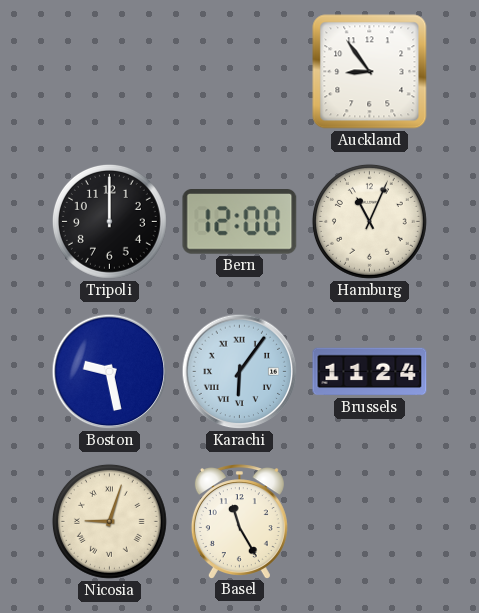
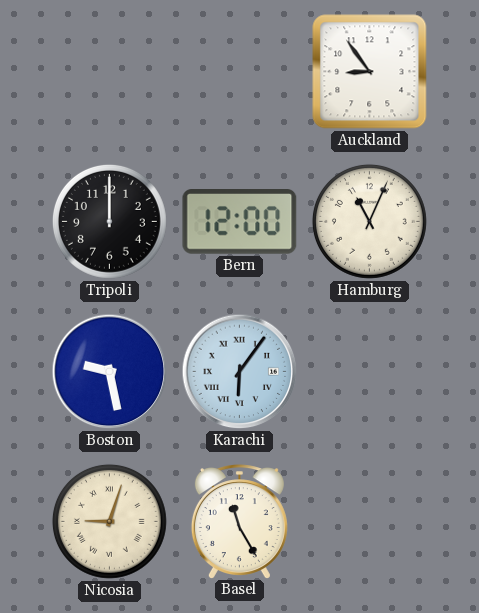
Brussels: 11:24 -> none (370, 372)
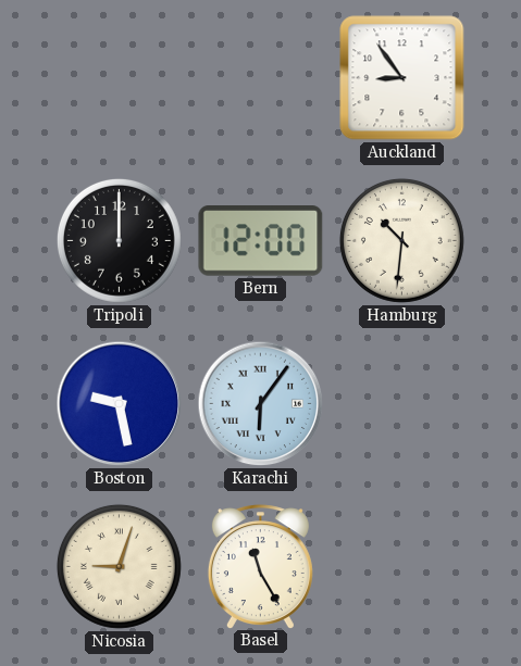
Hamburg: 11:04 -> 10:31 (401, 240)
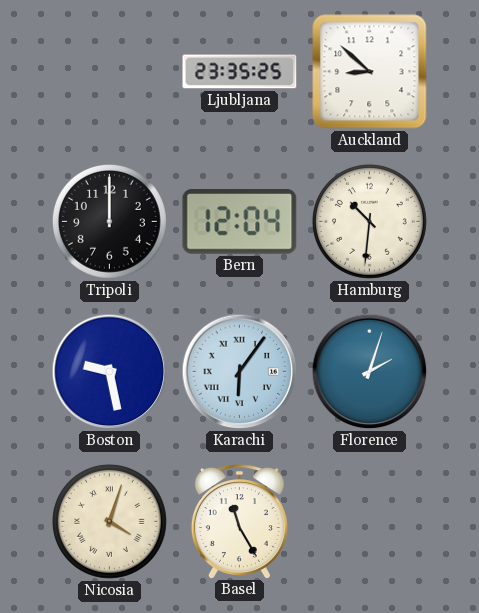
Ljubljana: none -> 23:35 (240, 72)
Auckland: 8:54 -> 8:52 (370, 72)
Bern: 12:00 -> 12:04 (240, 222)
Florence: none -> 2:03 (370, 372)
Nicosia: 9:03 -> 4:03 (109, 521)
